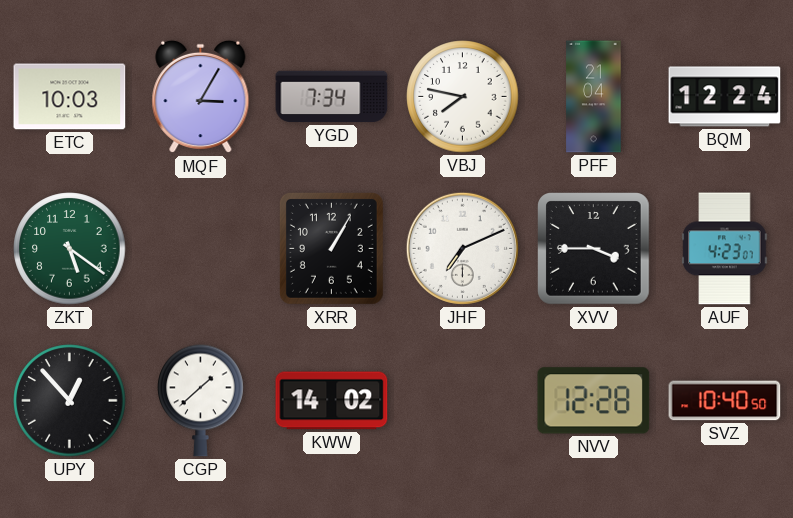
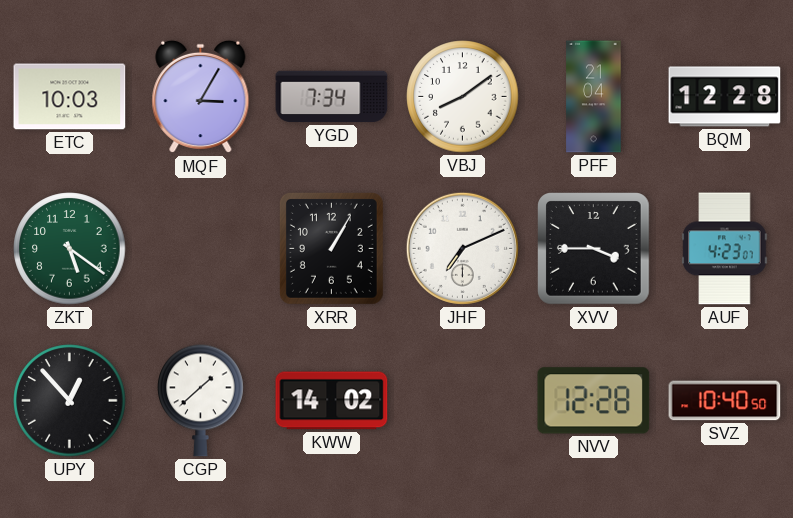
VBJ: 7:47 -> 8:09 (463, 97)
BQM: 12:24 -> 12:28 (725, 97)
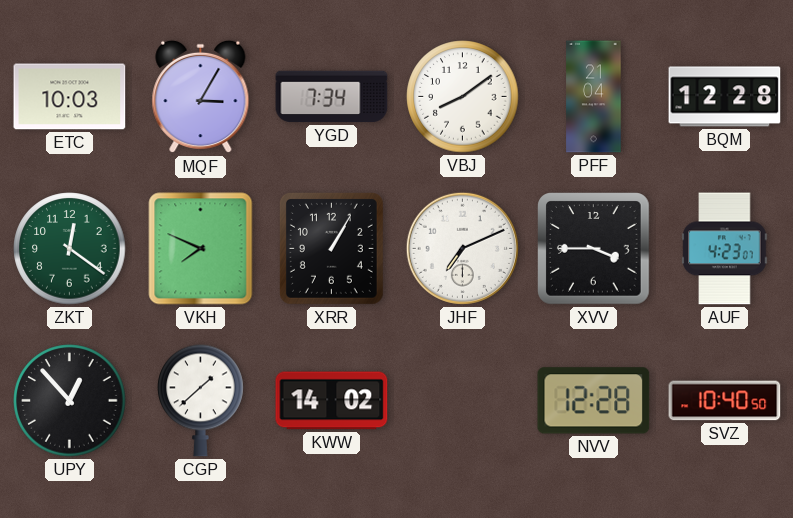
ZKT: 5:21 -> 12:21 (70, 249)
VKH: none -> 7:49 (201, 249)
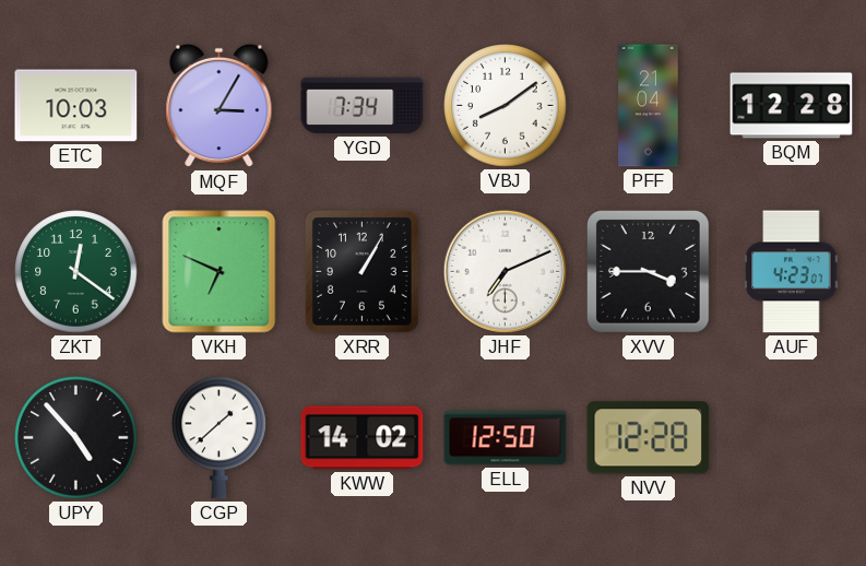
VKH: 7:49 -> 6:49 (220, 272)
UPY: 12:53 -> 4:53 (76, 438)
ELL: none -> 12:50 (506, 438)
SVZ: 10:40 -> none (725, 401)
